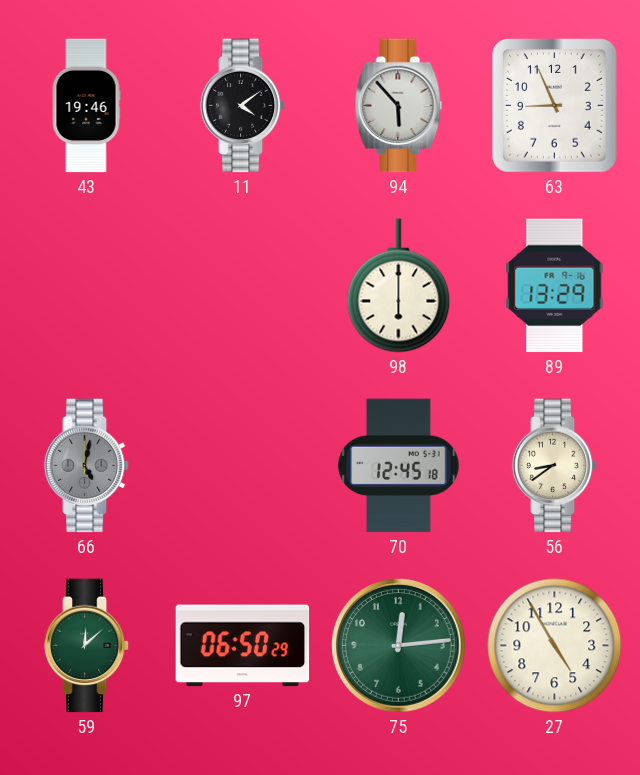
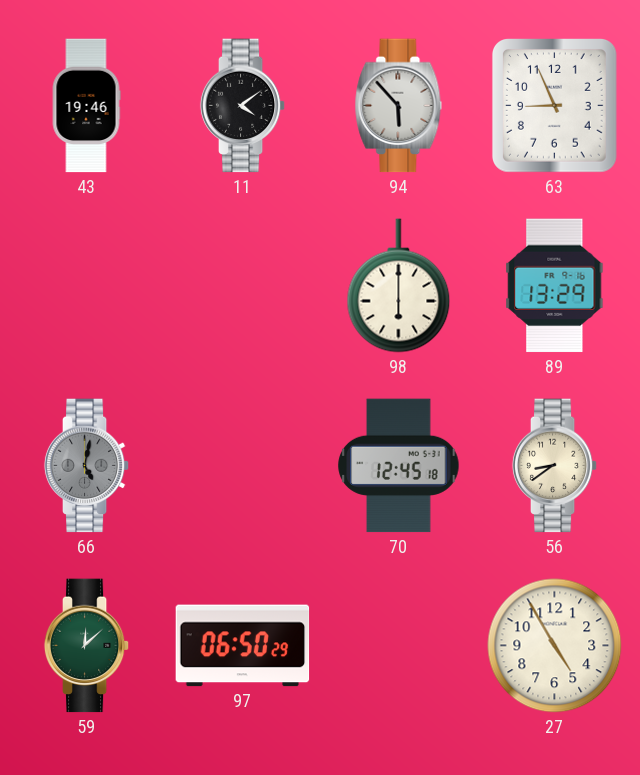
75: 12:14 -> none (399, 646)
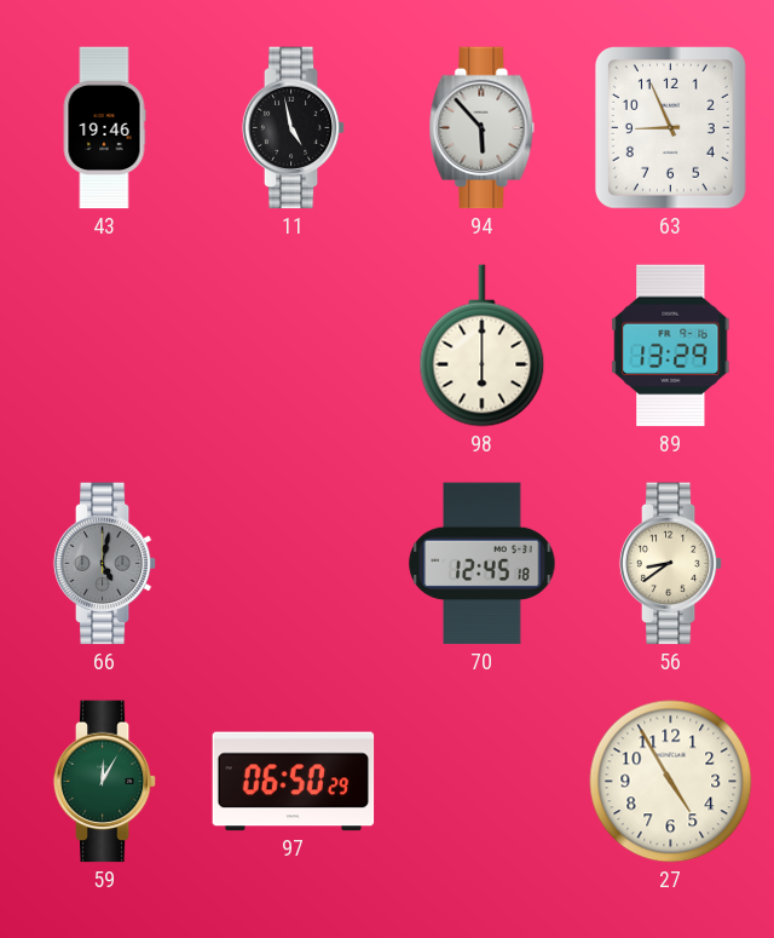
11: 4:09 -> 4:58 (294, 128)
59: 12:08 -> 12:05 (105, 782)
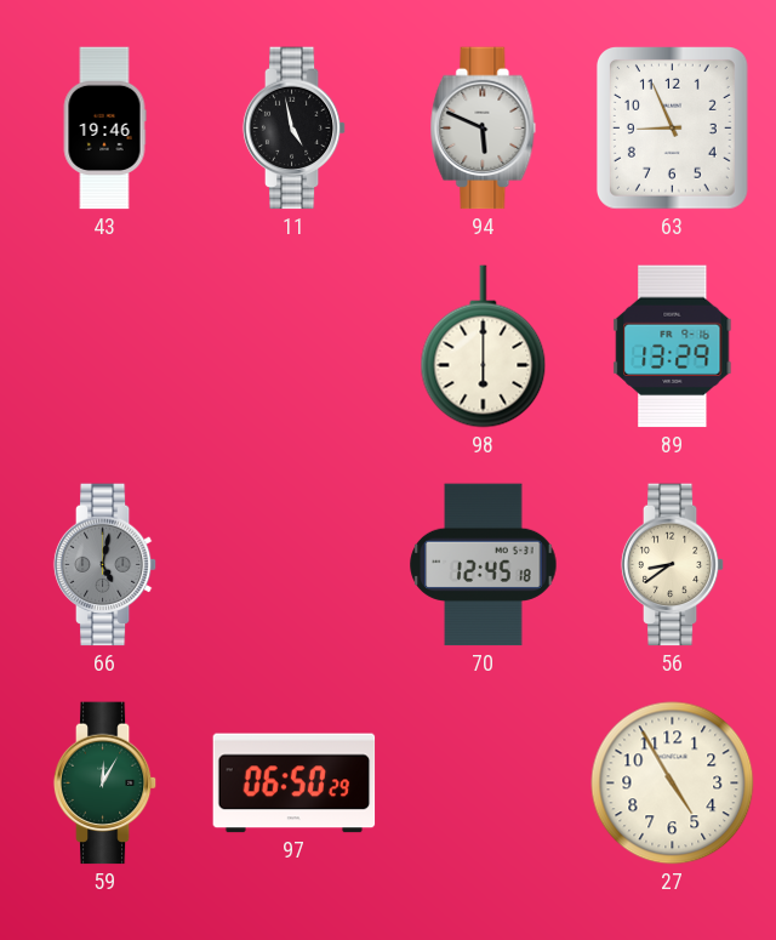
94: 5:53 -> 5:49 (484, 129)
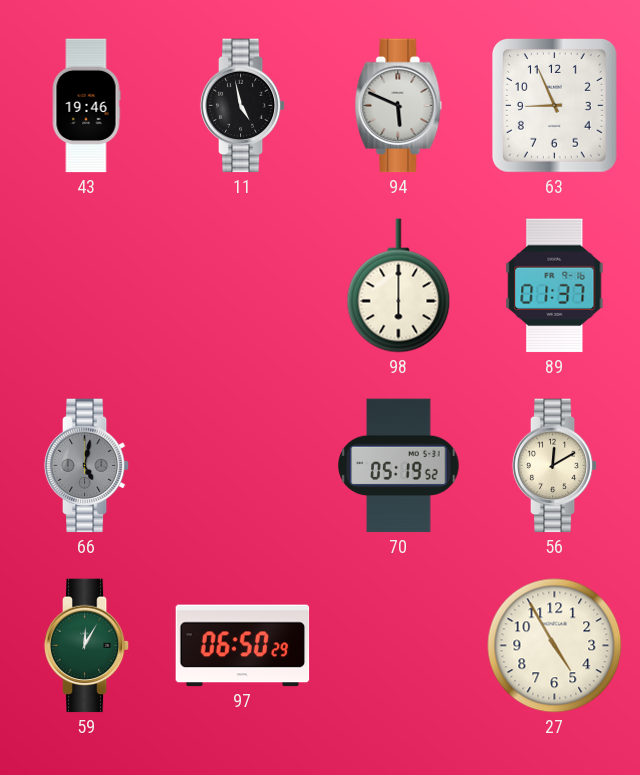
89: 13:29 -> 01:37 (555, 286)
70: 12:45 -> 05:19 (399, 466)
56: 8:39 -> 12:10 (555, 466)
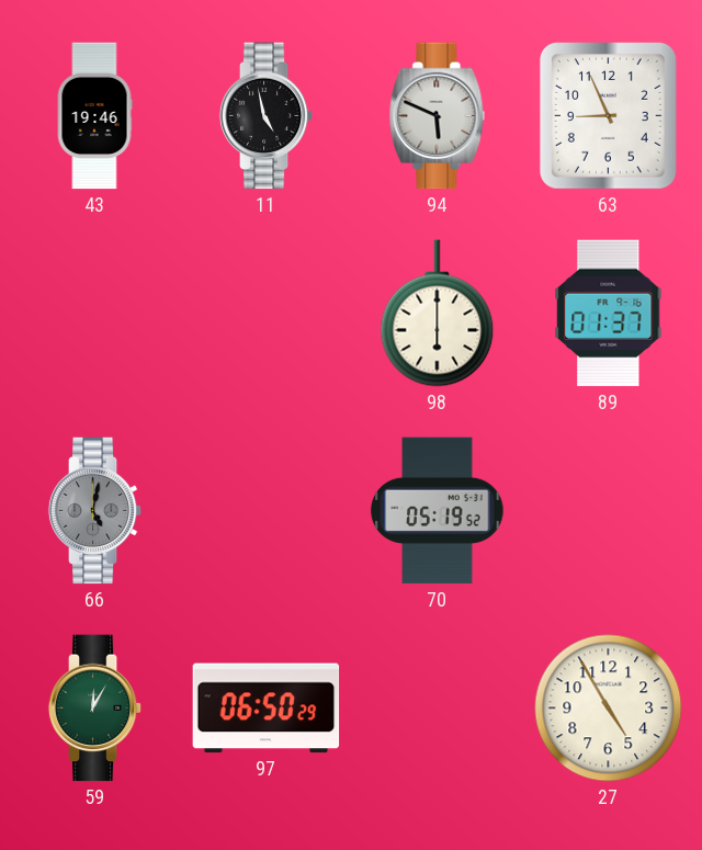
56: 12:10 -> none (555, 466)
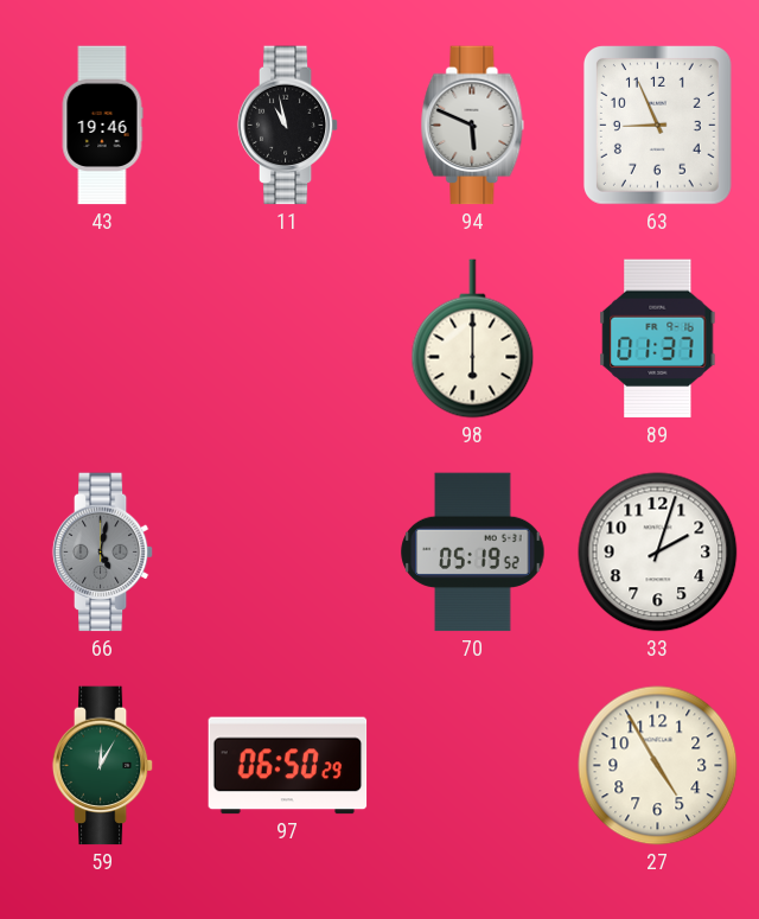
11: 4:58 -> 10:58 (288, 126)
33: none -> 2:03 (658, 553)
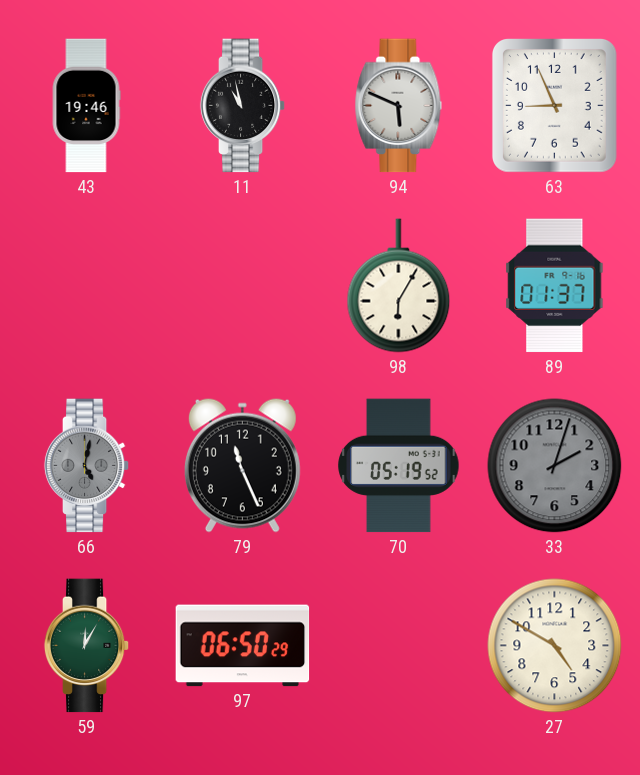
98: 6:00 -> 6:05 (399, 286)
79: none -> 11:26 (242, 465)
33 dial: white -> grey (555, 466)
27: 4:55 -> 4:50 (555, 646)
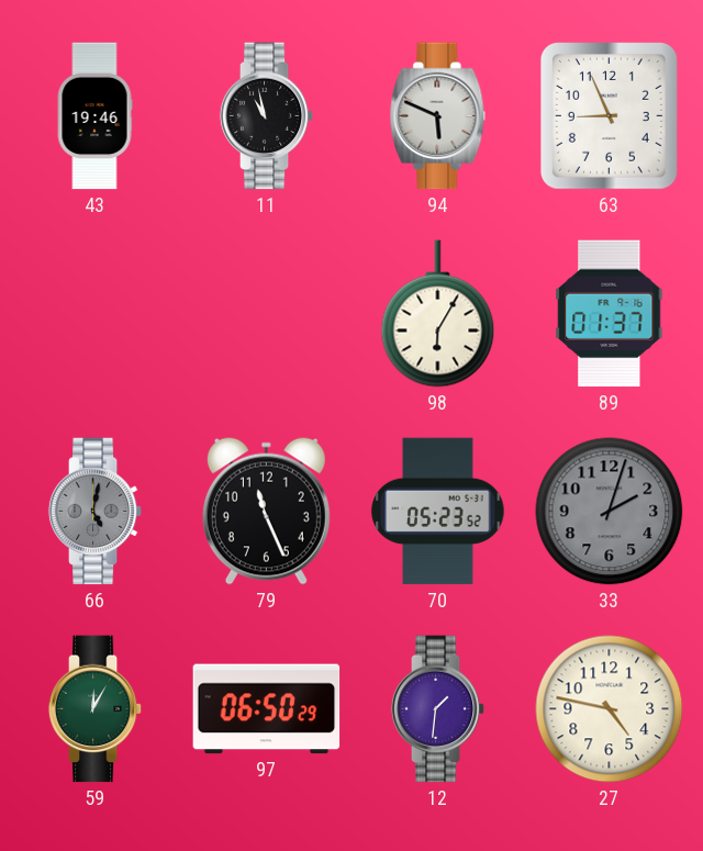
70: 05:19 -> 05:23 (438, 512)
12: none -> 1:31 (438, 709)
27: 4:50 -> 4:47 (610, 709)
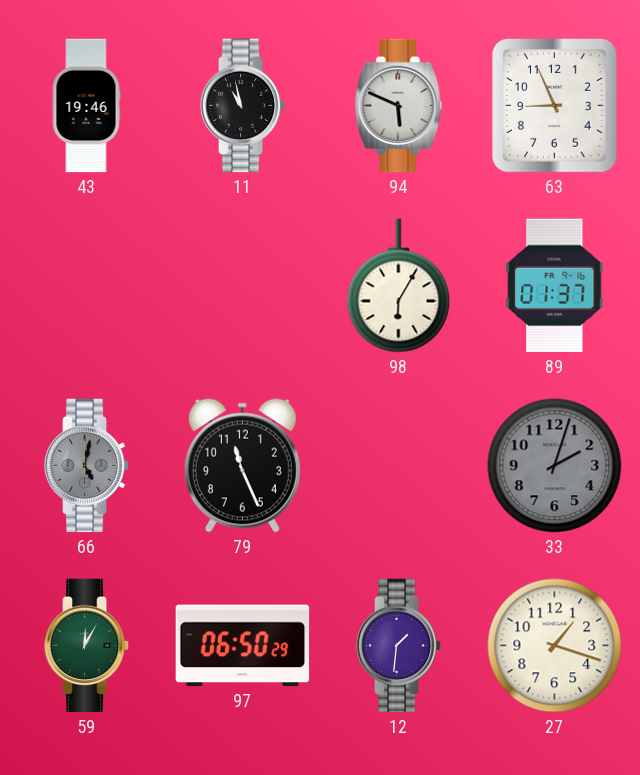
70: 05:23 -> none (438, 512)
27: 4:47 -> 1:18 (555, 646)
